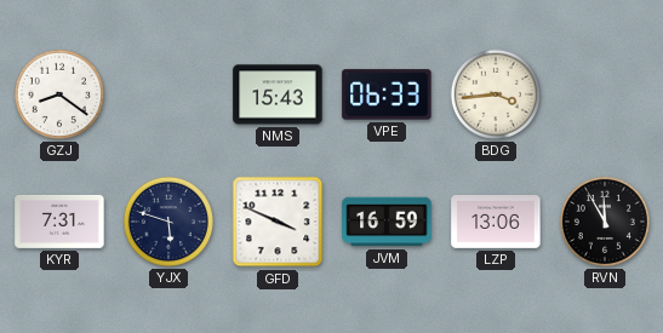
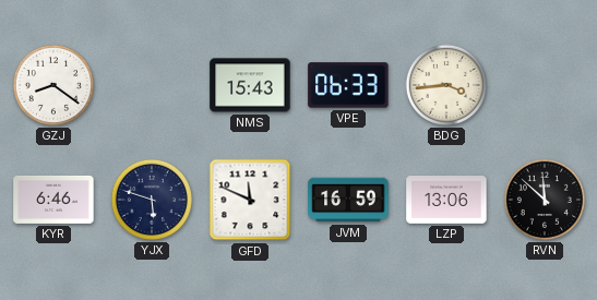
KYR: 7:31 -> 6:46 (53, 200)
GFD: 3:49 -> 11:49 (250, 200)
RVN: 11:55 -> 11:52 (545, 200)
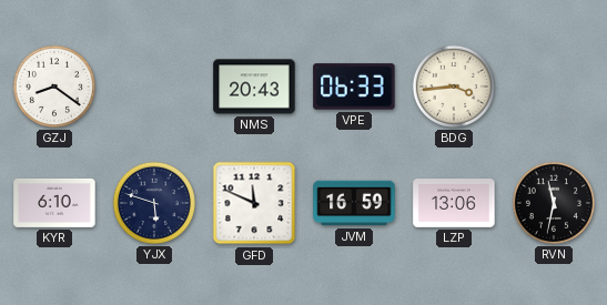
NMS: 15:43 -> 20:43 (254, 87)
KYR: 6:46 -> 6:10 (54, 203)
RVN: 11:52 -> 11:32 (554, 203)
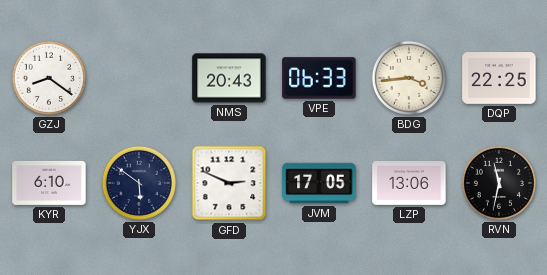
DQP: none -> 22:25 (499, 79)
YJX: 5:48 -> 5:51 (139, 183)
GFD: 11:49 -> 2:49 (229, 183)
JVM: 16:59 -> 17:05 (319, 183)
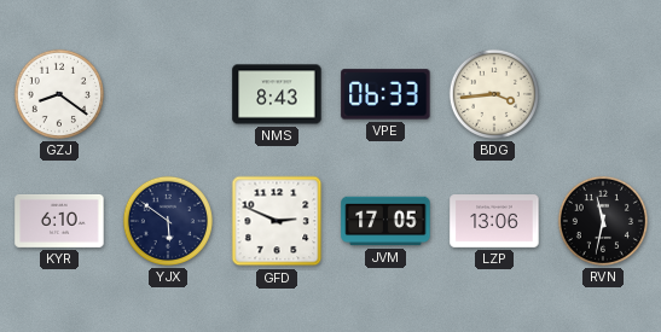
NMS: 20:43 -> 8:43 (277, 94)
DQP: 22:25 -> none (499, 79)
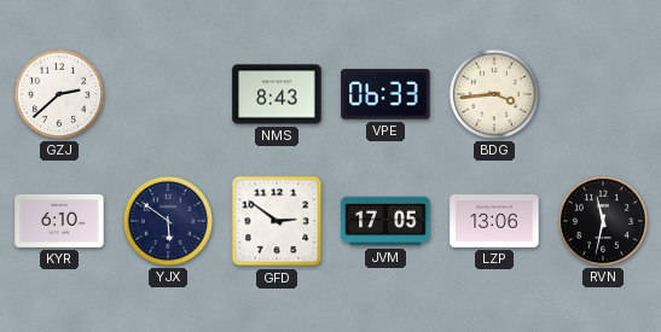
GZJ: 8:21 -> 2:38 (59, 94)
GFD: 2:49 -> 2:51 (277, 221)
